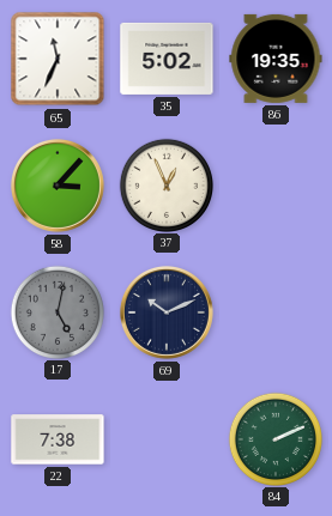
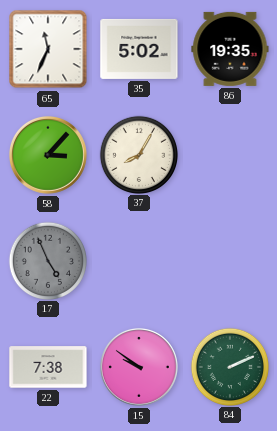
37: 12:56 -> 8:05 (138, 154)
17: 5:02 -> 4:56 (47, 260)
69: 10:11 -> none (167, 312)
15: none -> 9:51 (139, 367)
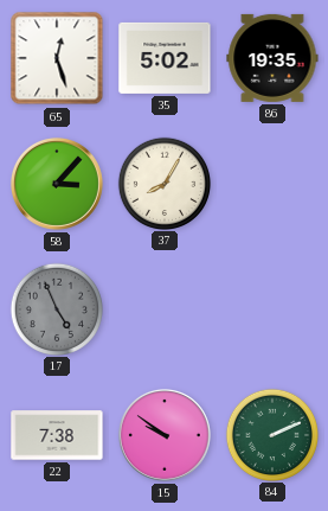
65: 11:34 -> 12:27 (57, 58)
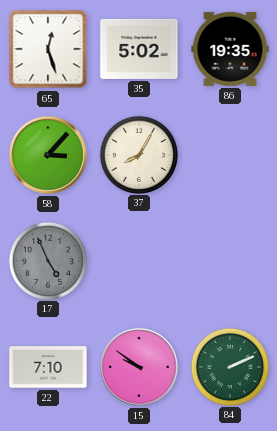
22: 7:38 -> 7:10 (48, 367)
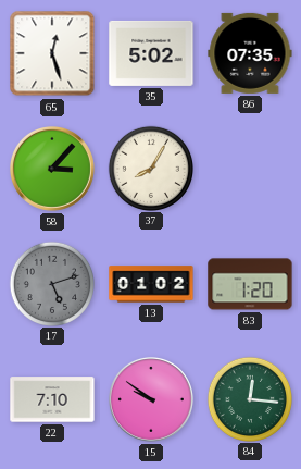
86: 19:35 -> 07:35 (250, 53)
17: 4:56 -> 5:12 (51, 283)
13: none -> 01:02 (151, 284)
83: none -> 1:20 (250, 284)
84: 2:11 -> 12:16 (249, 398)
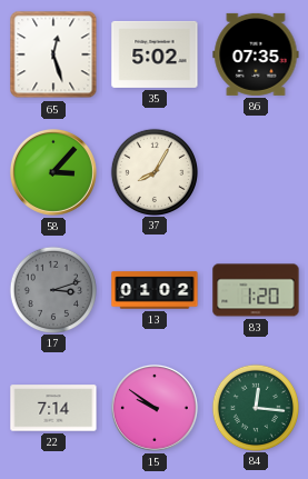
17: 5:12 -> 3:12 (52, 289)
22: 7:10 -> 7:14 (53, 408)
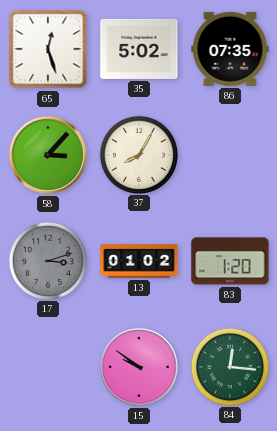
22: 7:14 -> none (53, 408)
